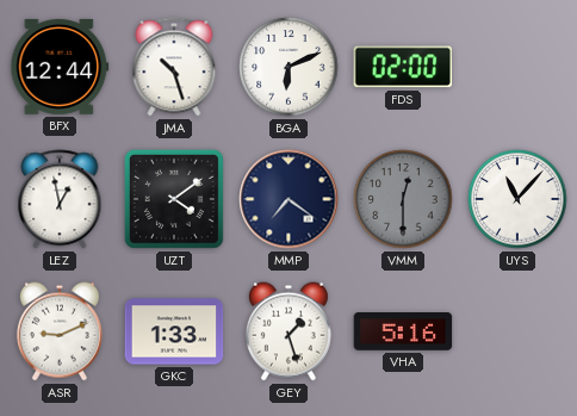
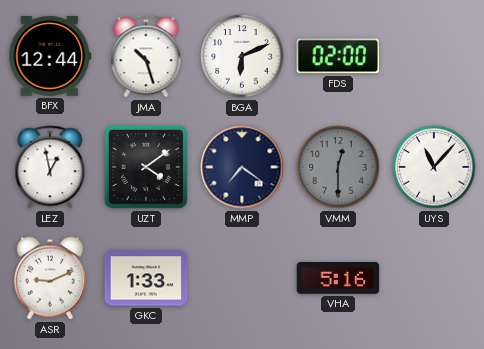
GEY: 1:27 -> none (288, 331)
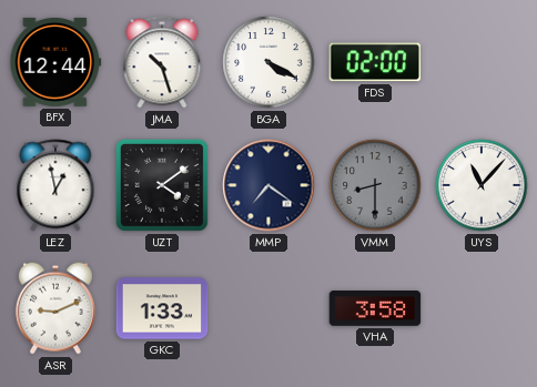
BGA: 6:11 -> 4:20 (268, 62)
VMM: 12:30 -> 8:30 (375, 185)
VHA: 5:16 -> 3:58 (375, 309)
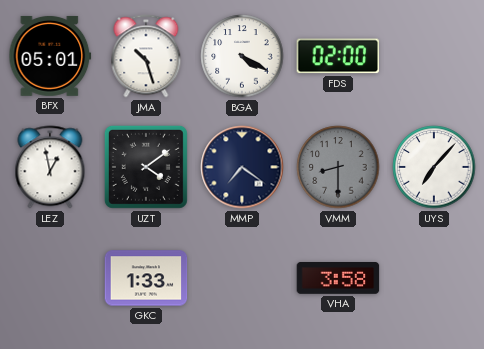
BFX: 12:44 -> 05:01 (50, 56)
UYS: 11:07 -> 7:07 (434, 167)
ASR: 9:11 -> none (55, 308)
